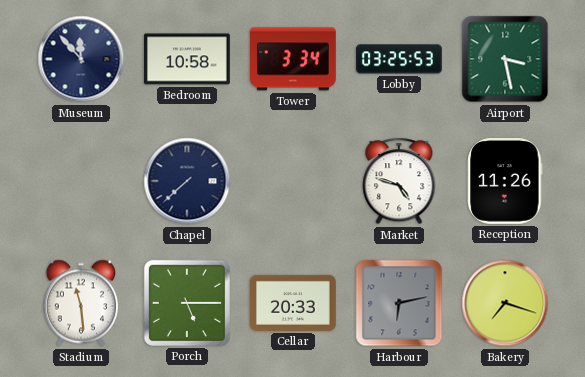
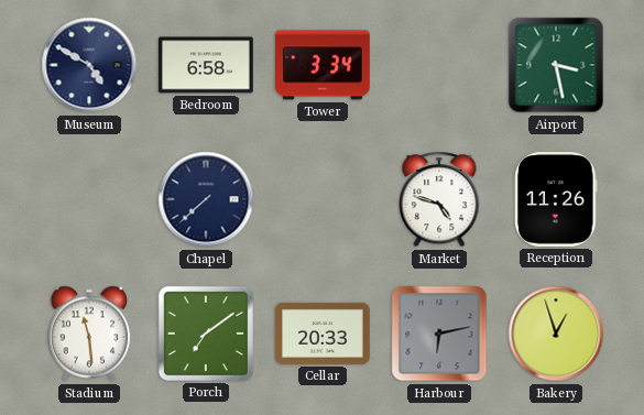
Museum: 11:53 -> 4:50 (89, 65)
Bedroom: 10:58 -> 6:58 (207, 65)
Lobby: 03:25 -> none (399, 59)
Porch: 5:15 -> 7:09 (206, 334)
Bakery: 7:18 -> 12:57 (556, 334)
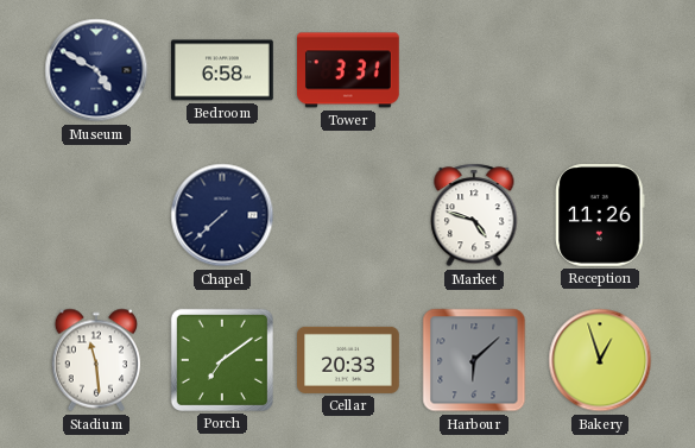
Tower: 3:34 -> 3:31 (349, 70)
Airport: 3:28 -> none (556, 65)
Harbour: 6:13 -> 6:08 (474, 360)
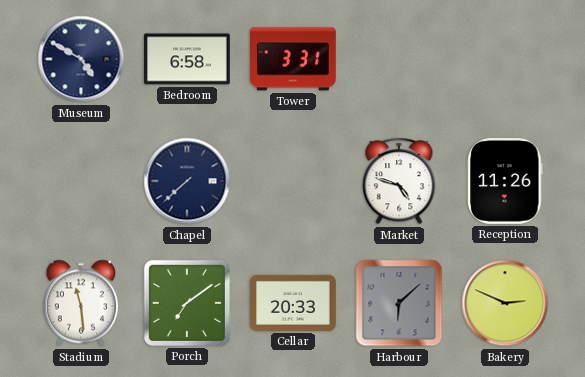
Bakery: 12:57 -> 2:49 (505, 303)
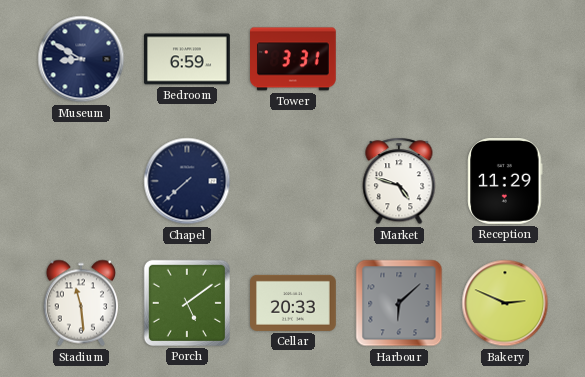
Museum: 4:50 -> 8:50 (81, 59)
Bedroom: 6:58 -> 6:59 (188, 59)
Reception: 11:26 -> 11:29 (505, 182)
Porch: 7:09 -> 5:09 (187, 303)
